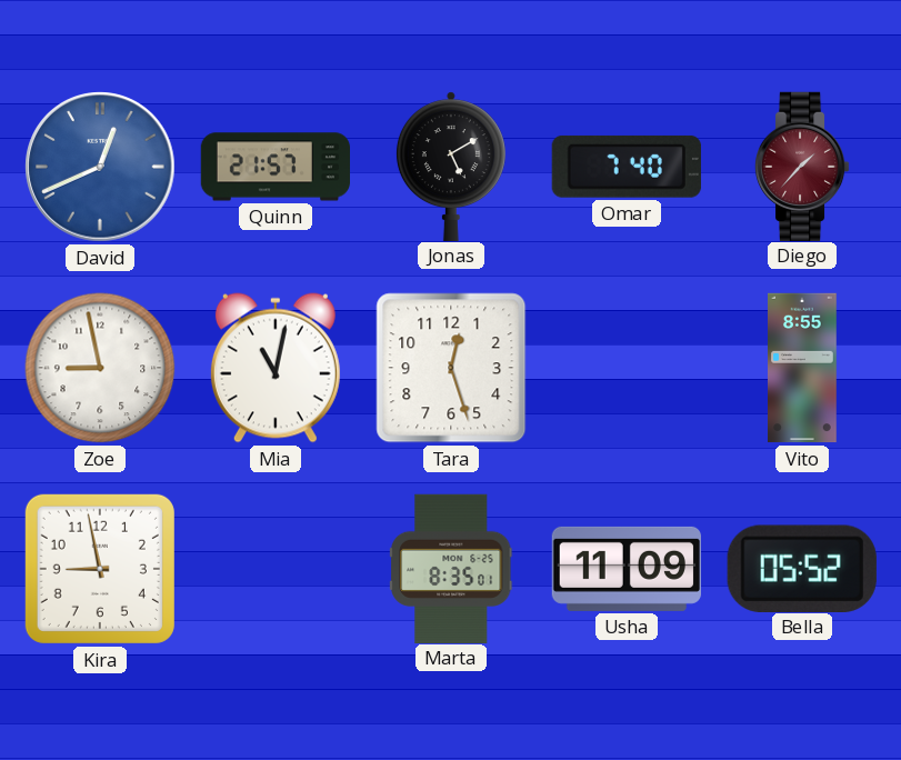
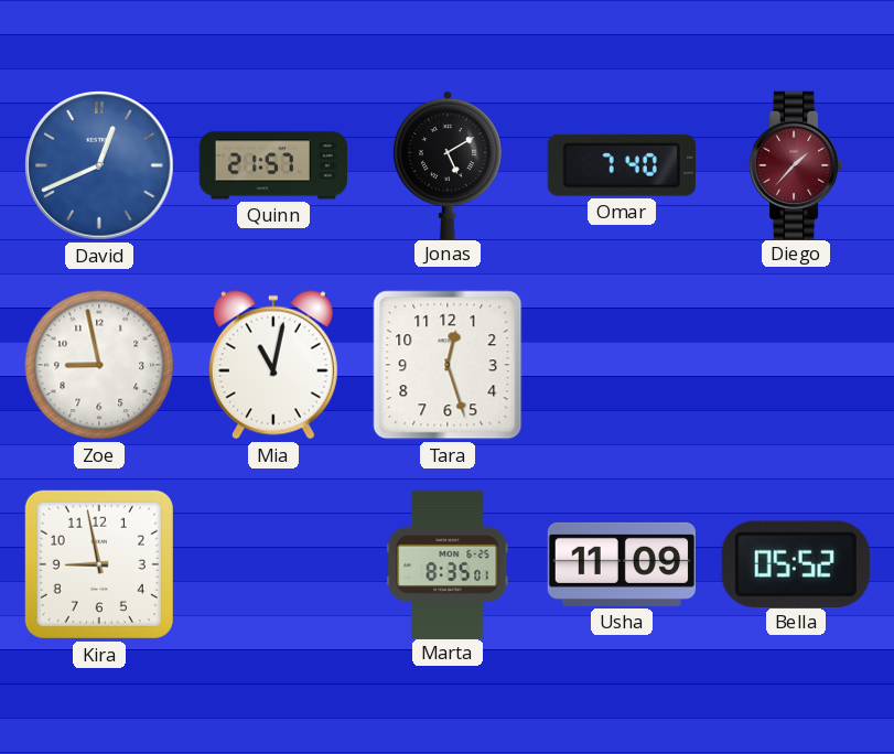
Vito: 8:55 -> none (803, 368)
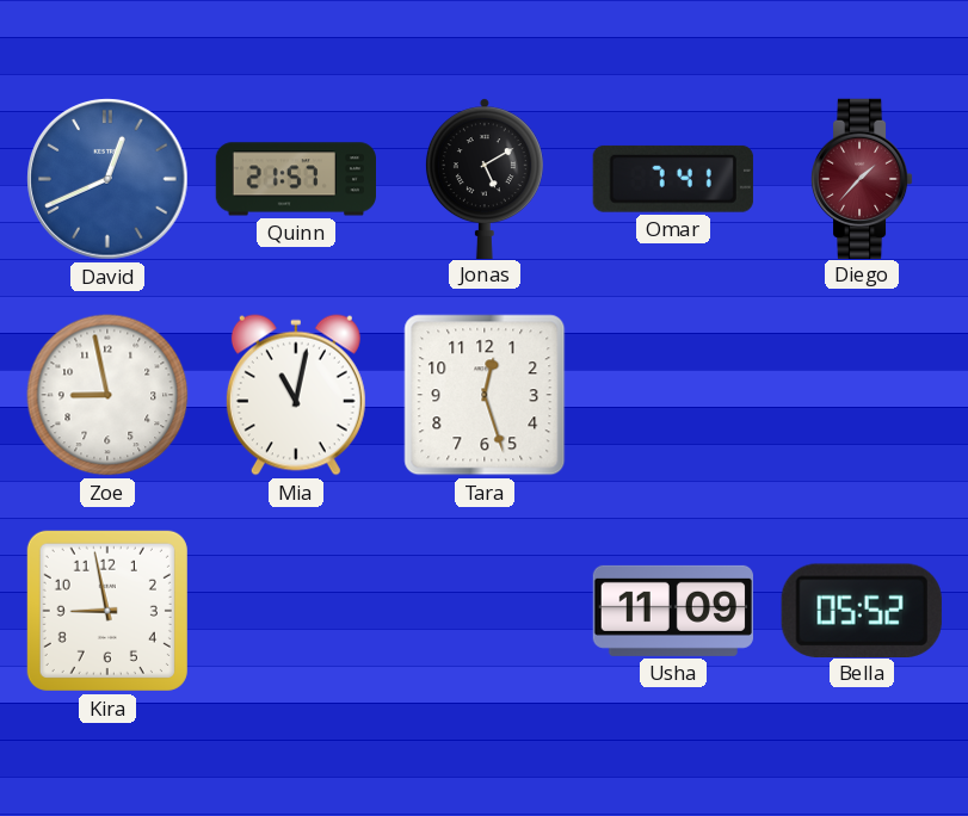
Omar: 7:40 -> 7:41 (673, 179)
Marta: 8:35 -> none (449, 563)
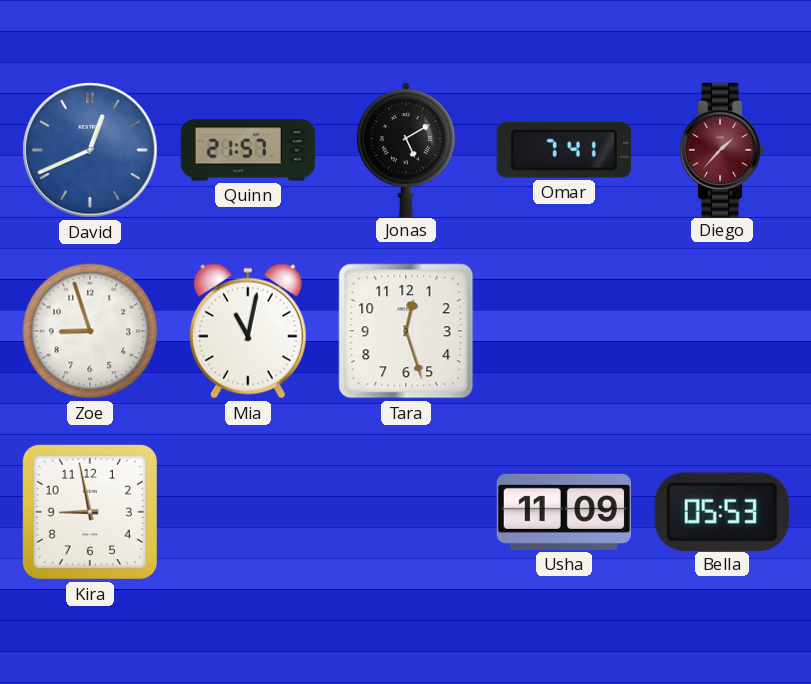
Zoe: 8:58 -> 8:57 (90, 331)
Bella: 05:52 -> 05:53 (722, 511)
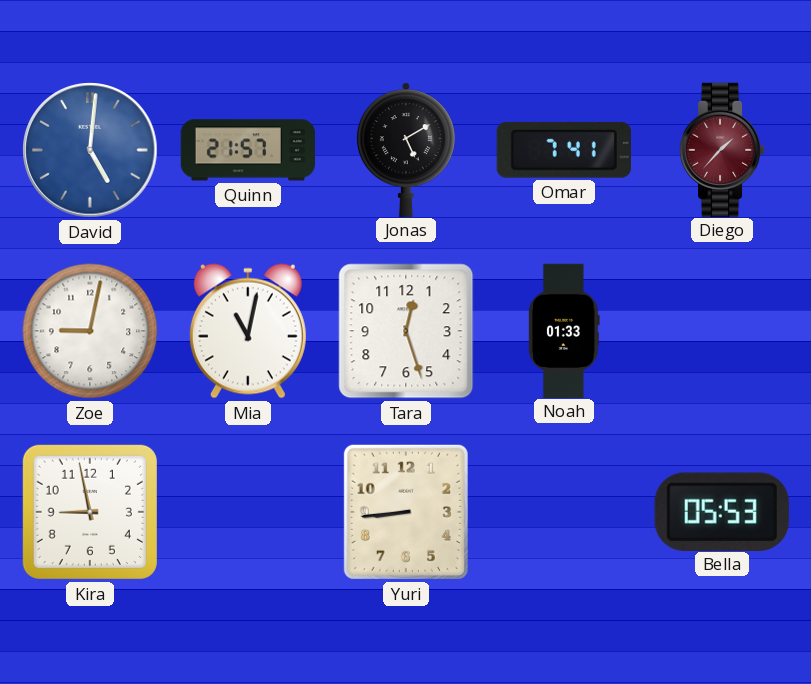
David: 12:41 -> 5:01 (90, 150)
Zoe: 8:57 -> 9:02 (90, 331)
Noah: none -> 01:33 (564, 330)
Yuri: none -> 8:44 (406, 512)
Usha: 11:09 -> none (563, 512)
